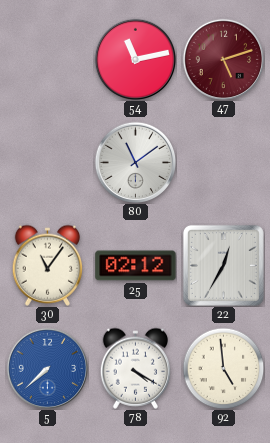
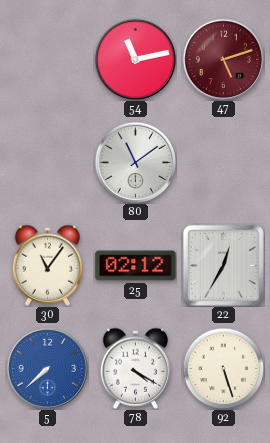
92: 4:59 -> 5:27 (223, 368)
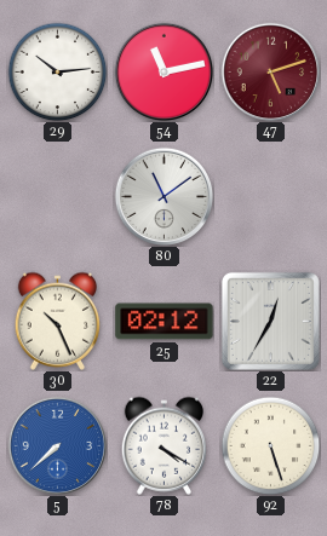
29: none -> 10:14 (57, 71)
30: 11:06 -> 10:26 (57, 321)
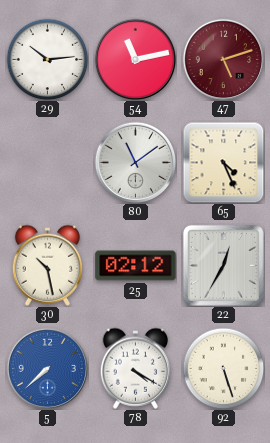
65: none -> 4:26 (223, 162)
30: 10:26 -> 10:28 (47, 265)
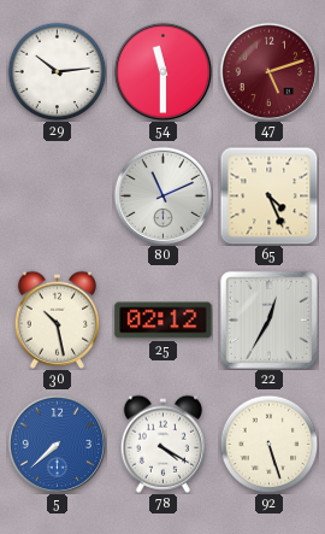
54: 11:13 -> 11:30 (162, 71)
80: 11:09 -> 11:11 (162, 195)
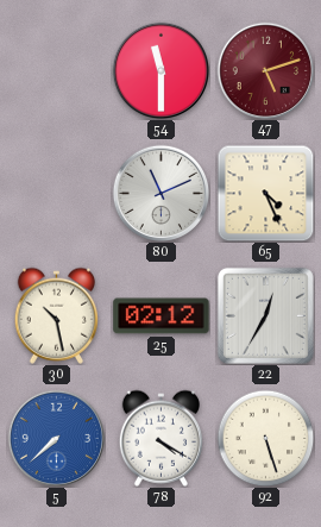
29: 10:14 -> none (57, 71)
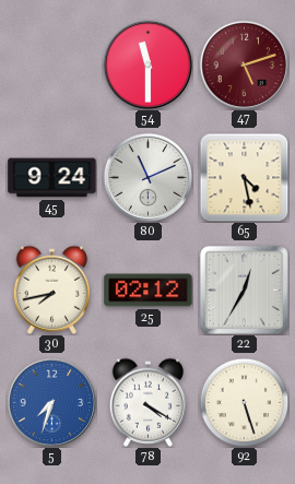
45: none -> 9:24 (52, 178)
65: 4:26 -> 4:28 (244, 177)
30: 10:28 -> 7:43 (51, 290)
5: 7:38 -> 7:33 (51, 402)
